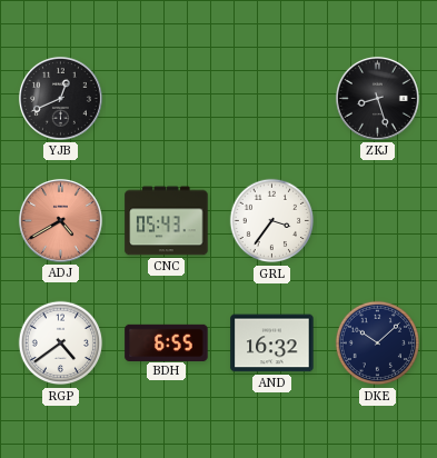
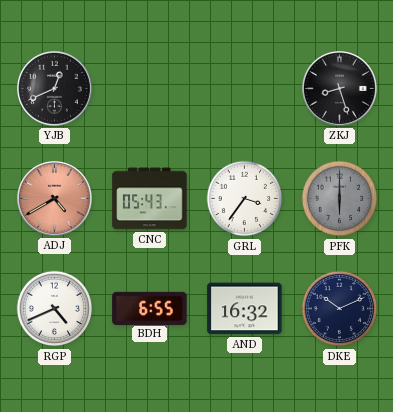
PFK: none -> 6:00 (340, 199)
RGP: 4:39 -> 4:41 (55, 309)
DKE: 10:08 -> 10:11 (340, 309)
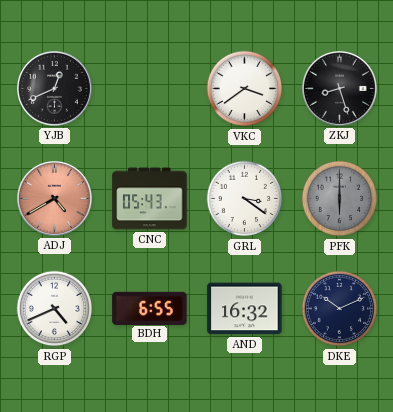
VKC: none -> 3:39 (245, 89)
GRL: 3:36 -> 3:21 (245, 199)
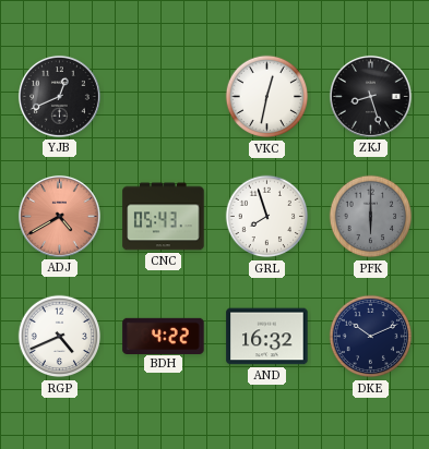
VKC: 3:39 -> 12:32 (267, 97)
GRL: 3:21 -> 7:57 (267, 217)
BDH: 6:55 -> 4:22 (164, 336)
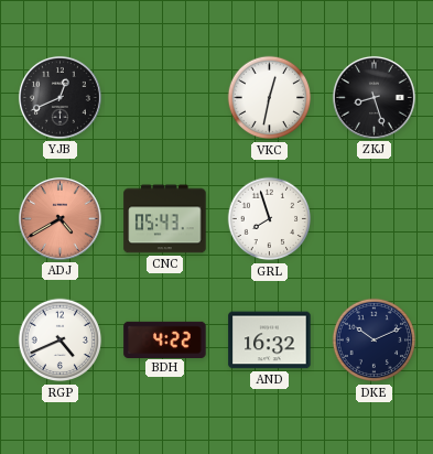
PFK: 6:00 -> none (371, 217)
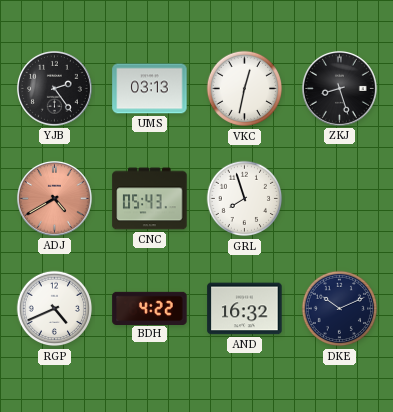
YJB: 12:41 -> 2:24 (54, 88)
UMS: none -> 03:13 (150, 89)
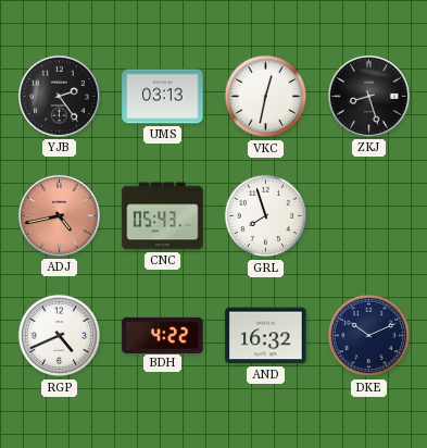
ADJ: 4:40 -> 4:43 (59, 215)
